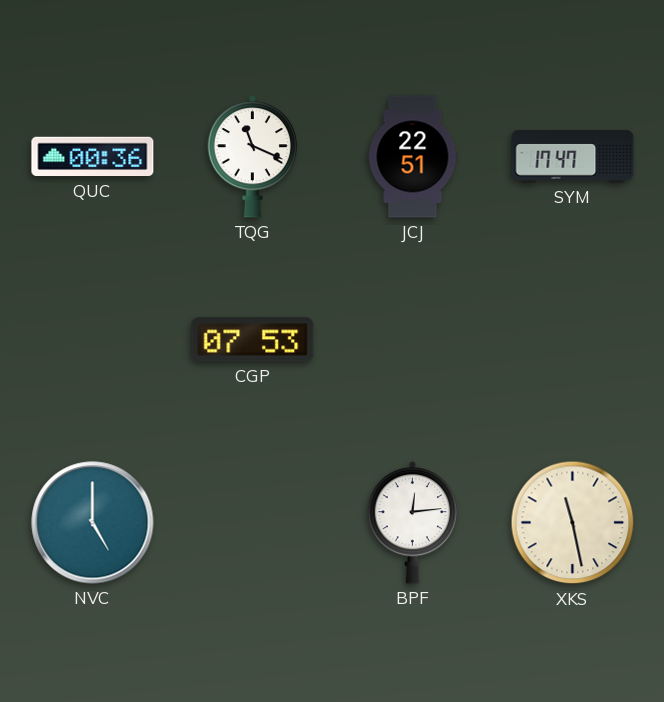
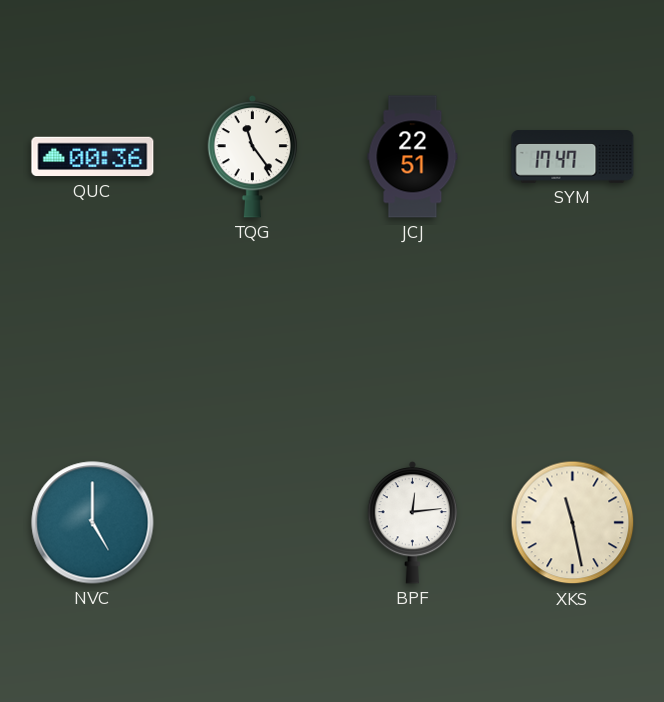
TQG: 11:19 -> 11:24 (253, 156)
CGP: 07:53 -> none (253, 340)
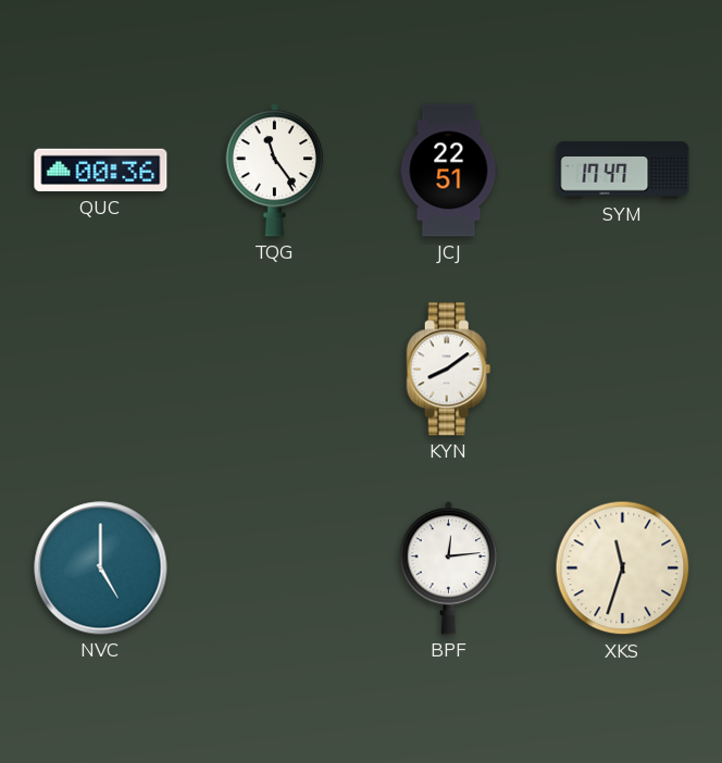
KYN: none -> 8:09 (449, 370)
XKS: 11:28 -> 11:33 (623, 568)
